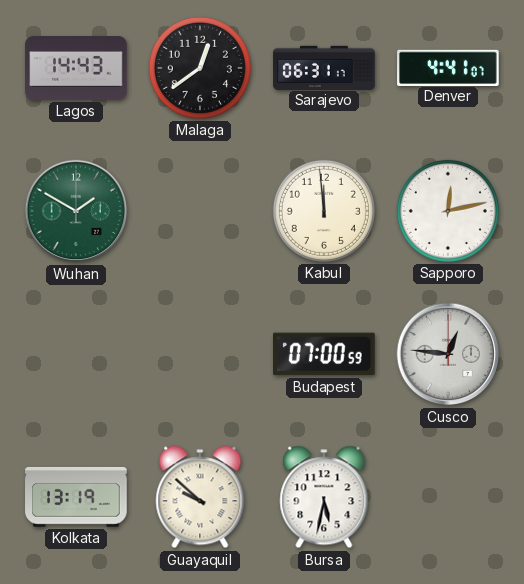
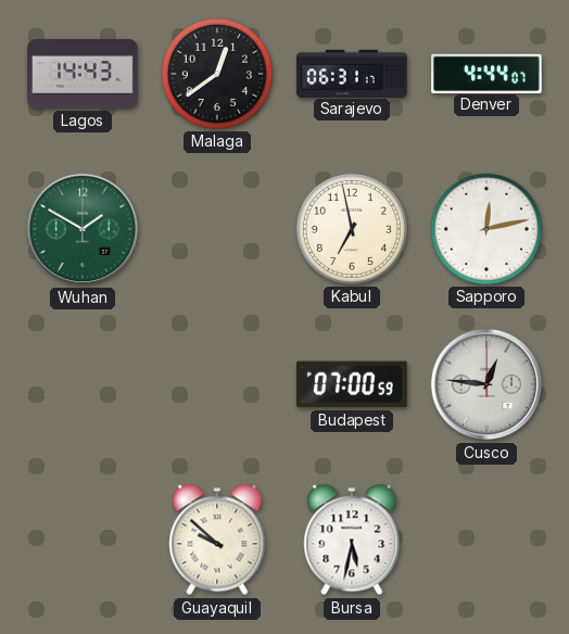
Denver: 4:41 -> 4:44 (486, 73)
Kabul: 11:59 -> 6:58 (352, 229)
Kolkata: 13:19 -> none (76, 497)
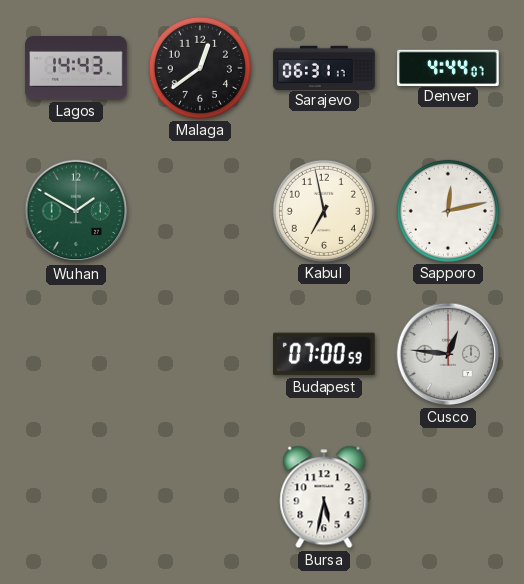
Guayaquil: 9:52 -> none (217, 540)
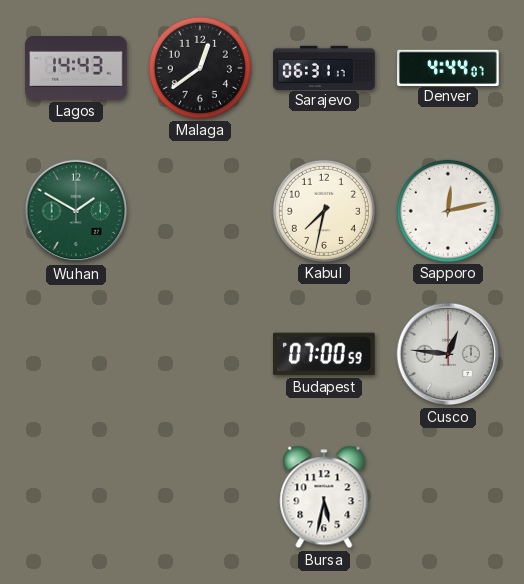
Kabul: 6:58 -> 7:32 (324, 211)
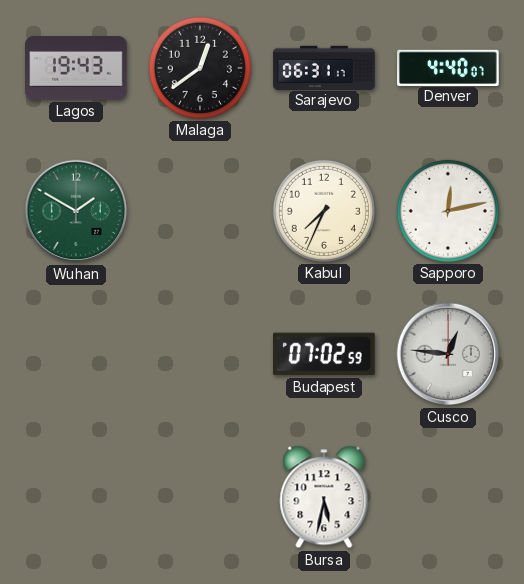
Lagos: 14:43 -> 19:43 (76, 69)
Denver: 4:44 -> 4:40 (448, 67)
Kabul: 7:32 -> 7:34 (324, 211)
Budapest: 07:00 -> 07:02 (325, 354)
